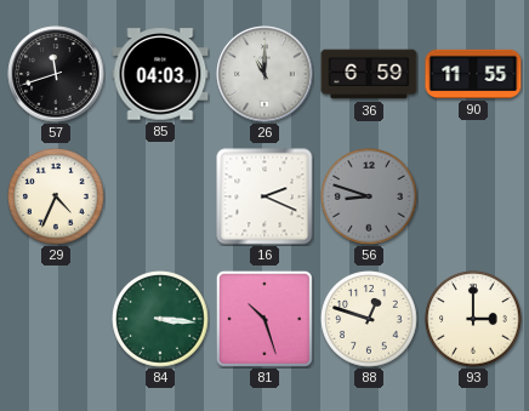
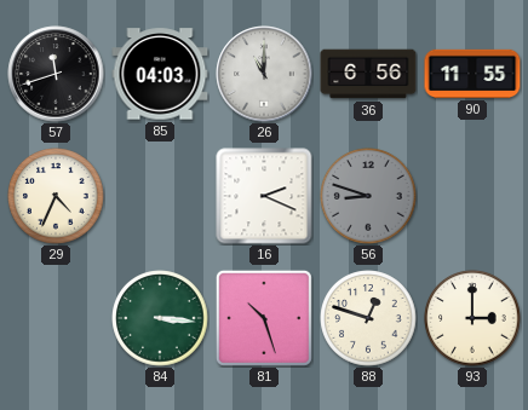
36: 6:59 -> 6:56 (368, 74)
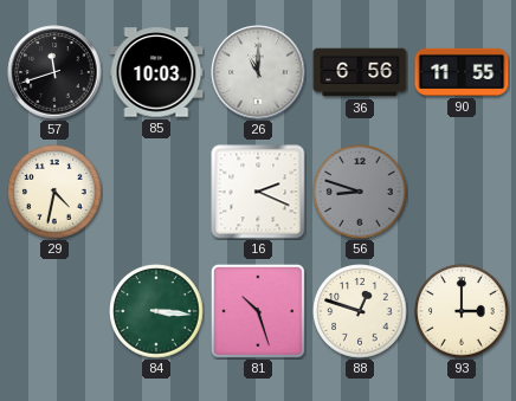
85: 04:03 -> 10:03 (156, 72)
29: 4:34 -> 4:32 (54, 192)
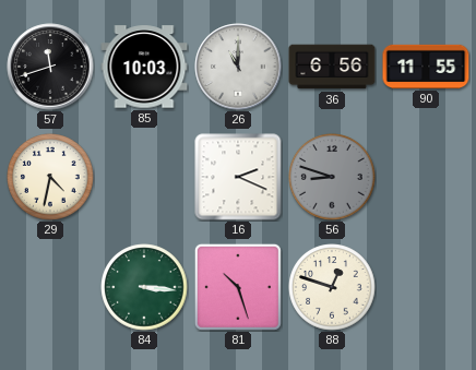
93: 3:00 -> none (462, 311)
